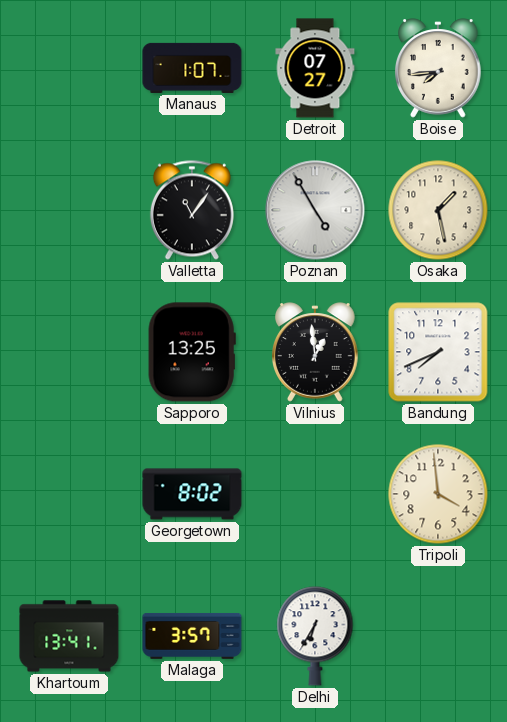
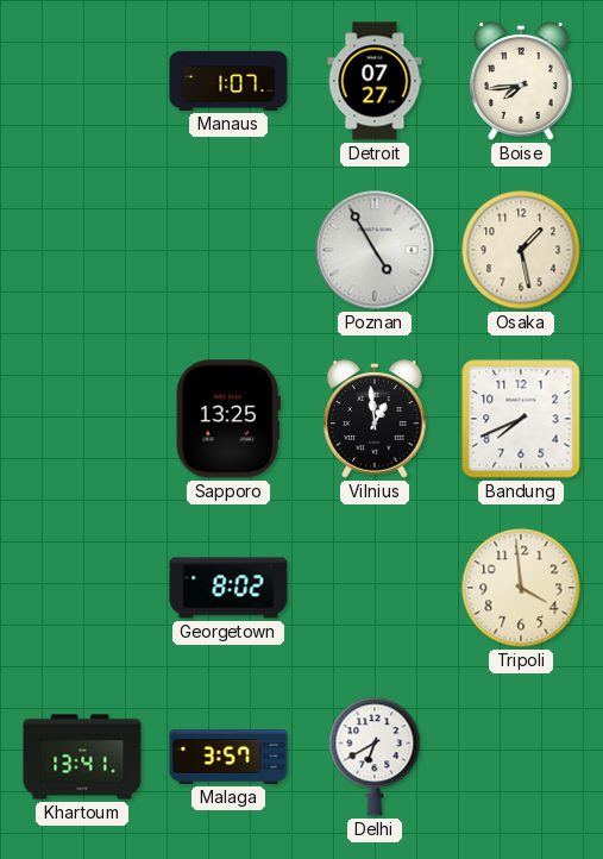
Valletta: 11:06 -> none (192, 210)
Delhi: 6:35 -> 6:40 (375, 757)
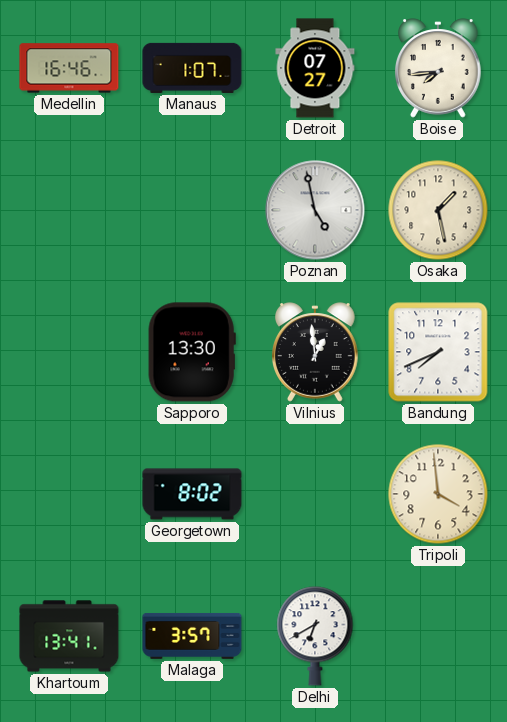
Medellin: none -> 16:46 (69, 68)
Poznan: 4:55 -> 4:58 (315, 210)
Sapporo: 13:25 -> 13:30 (192, 352)
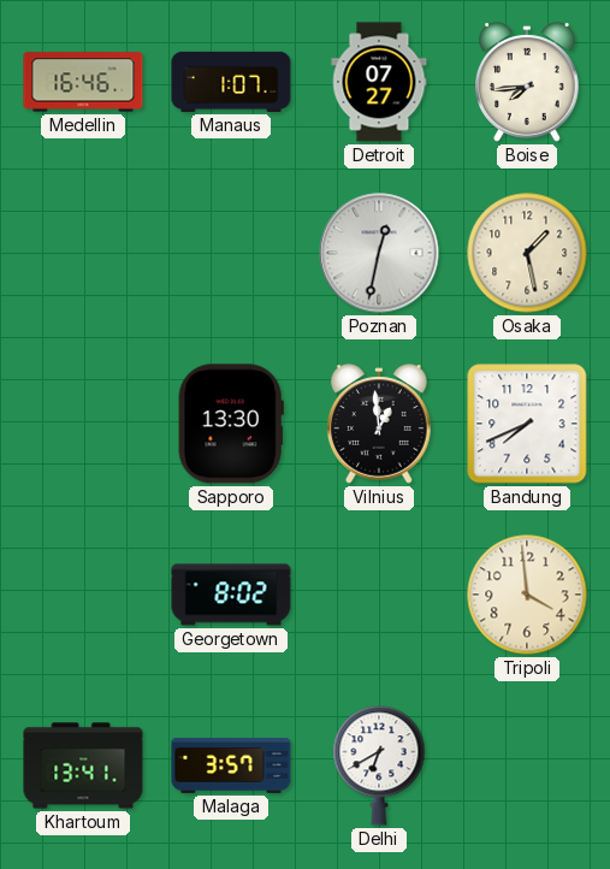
Poznan: 4:58 -> 12:32 (379, 253)
